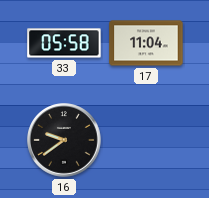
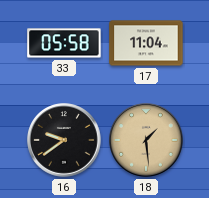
18: none -> 1:29 (146, 140)
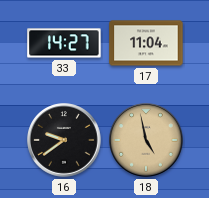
33: 05:58 -> 14:27 (64, 43)
18: 1:29 -> 4:58 (146, 140)
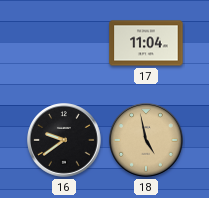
33: 14:27 -> none (64, 43)
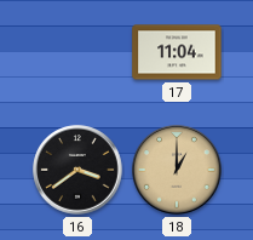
16: 9:39 -> 3:39 (77, 170)
18: 4:58 -> 1:00 (177, 170)
